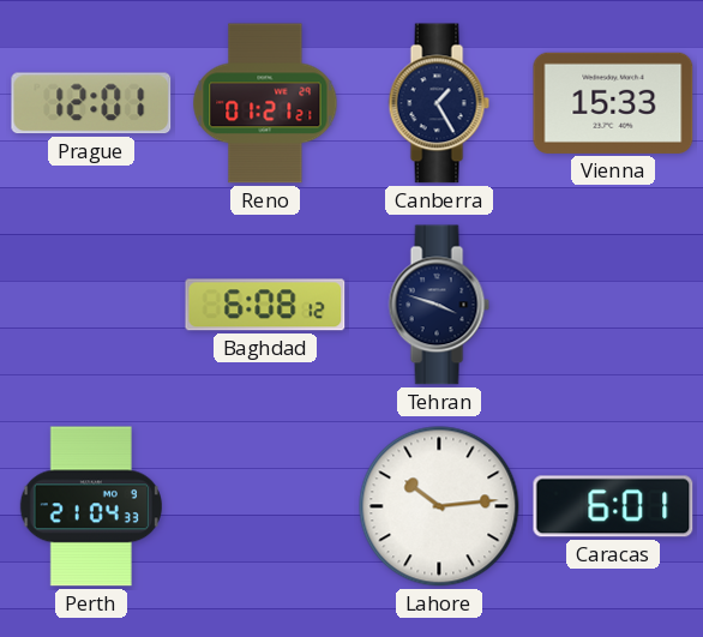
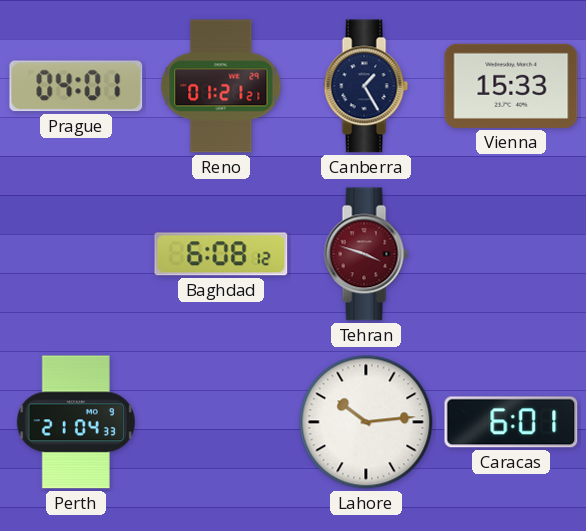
Prague: 12:01 -> 04:01 (76, 86)
Tehran dial: navy -> burgundy (366, 254)
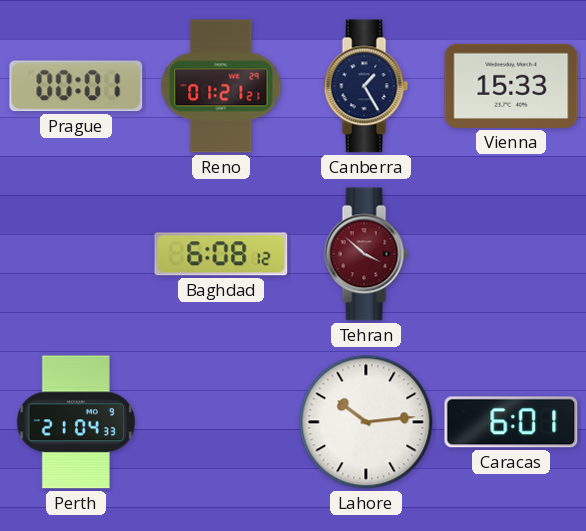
Prague: 04:01 -> 00:01 (76, 86)
Tehran: 3:48 -> 3:52 (366, 254)
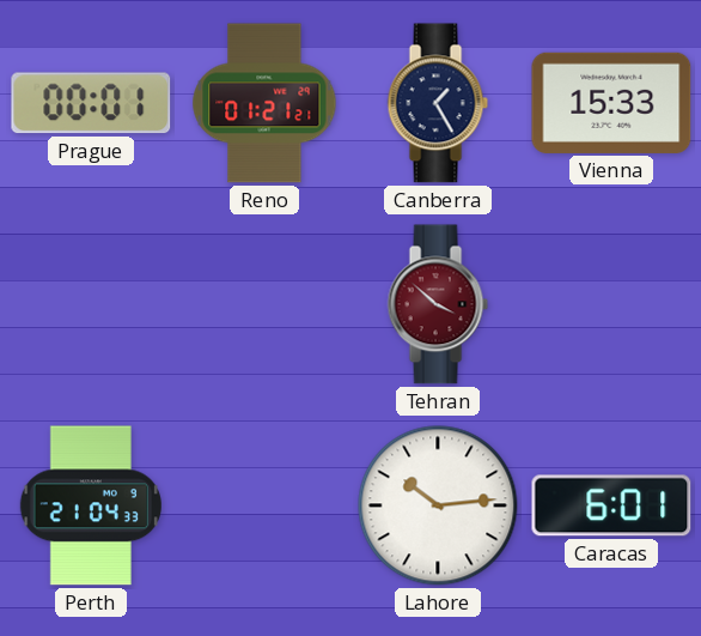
Baghdad: 6:08 -> none (221, 254)
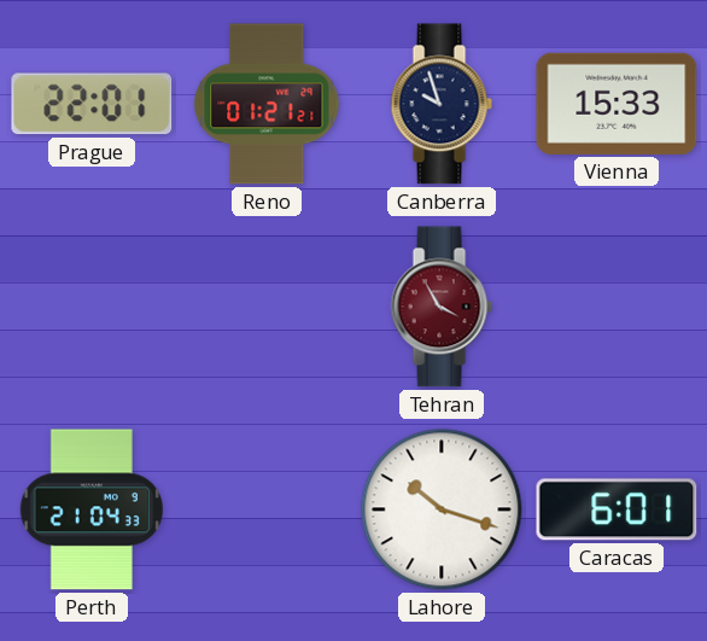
Prague: 00:01 -> 22:01 (92, 104)
Canberra: 1:25 -> 9:57 (442, 104)
Tehran: 3:52 -> 3:55 (442, 307)
Lahore: 10:14 -> 10:18 (442, 509)
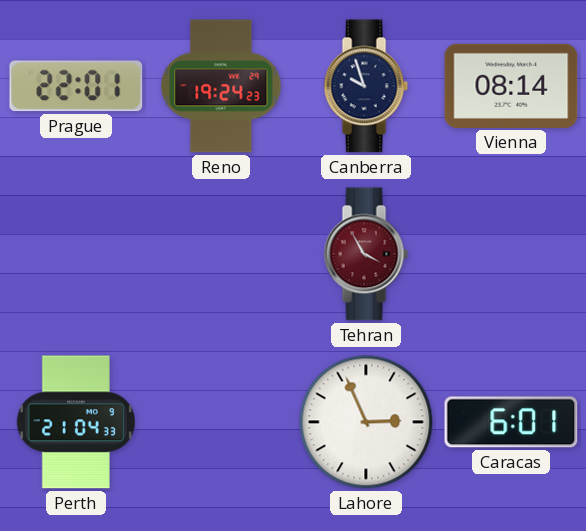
Reno: 01:21 -> 19:24 (221, 86)
Vienna: 15:33 -> 08:14 (511, 86)
Lahore: 10:18 -> 2:56 (366, 422)
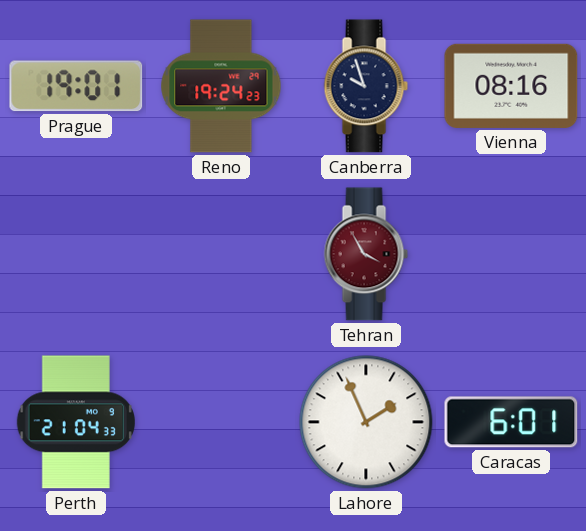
Prague: 22:01 -> 19:01 (76, 86)
Vienna: 08:14 -> 08:16 (511, 86)
Lahore: 2:56 -> 1:56 (366, 422)
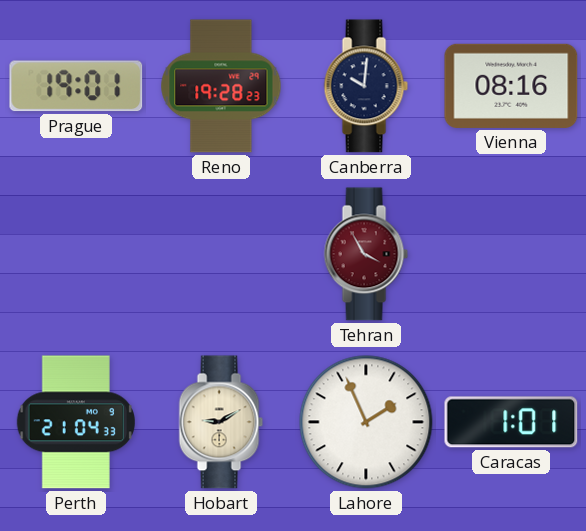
Reno: 19:24 -> 19:28 (221, 86)
Canberra: 9:57 -> 10:01 (366, 86)
Hobart: none -> 9:10 (221, 422)
Caracas: 6:01 -> 1:01 (511, 422)
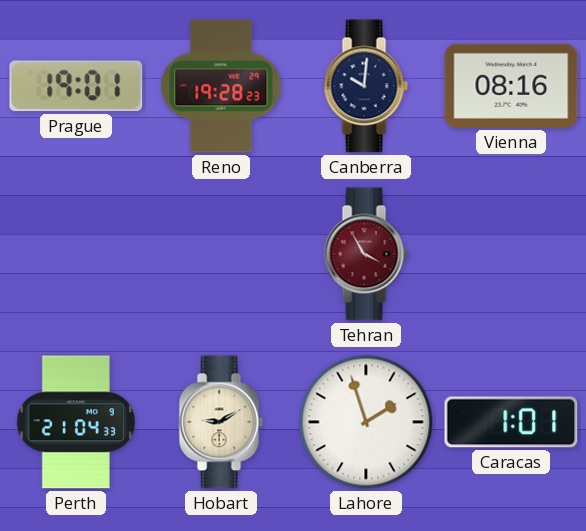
Lahore: 1:56 -> 1:57 (366, 422)
